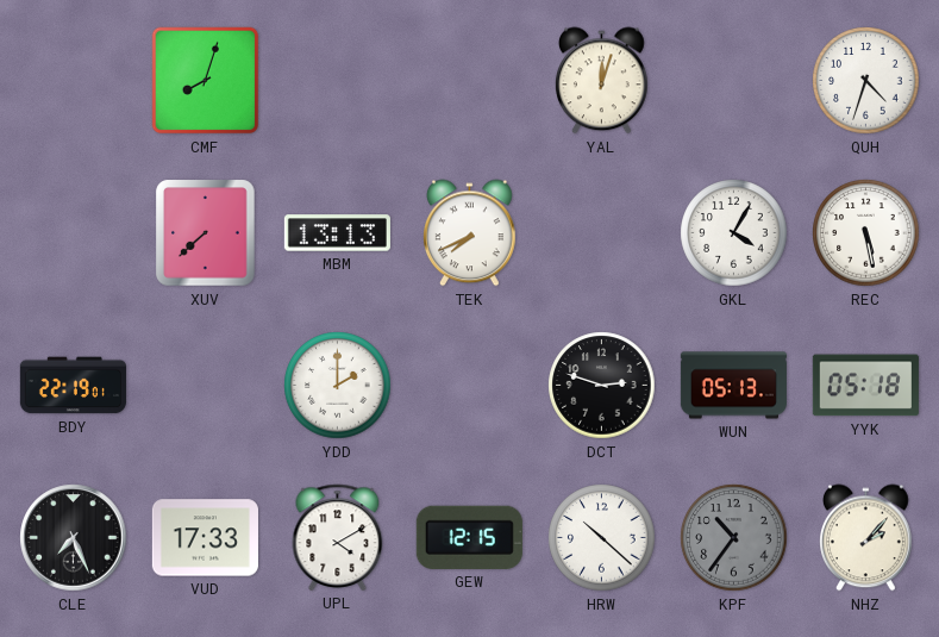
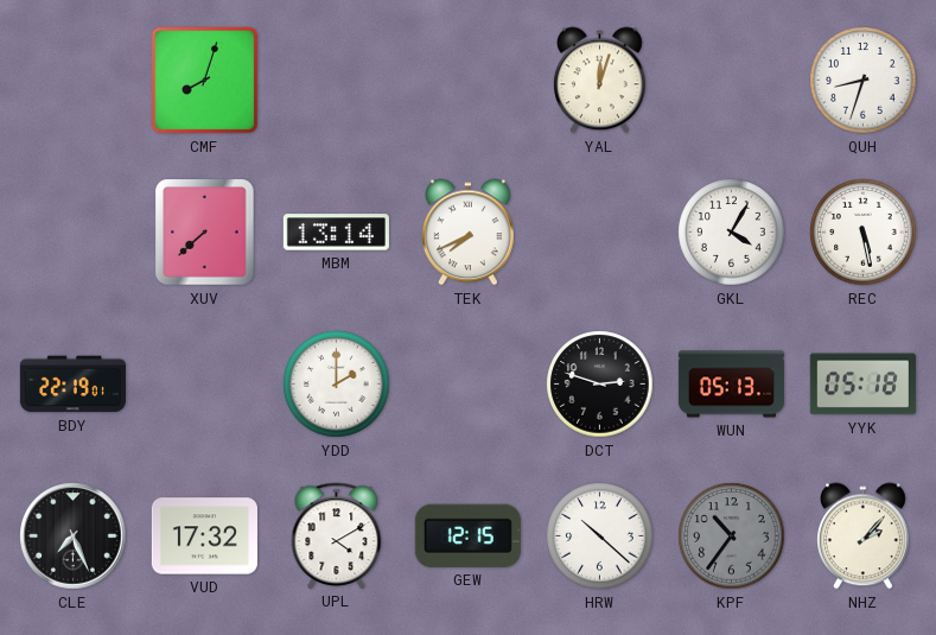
QUH: 4:33 -> 8:33 (864, 81)
MBM: 13:13 -> 13:14 (336, 233)
VUD: 17:33 -> 17:32 (204, 536)
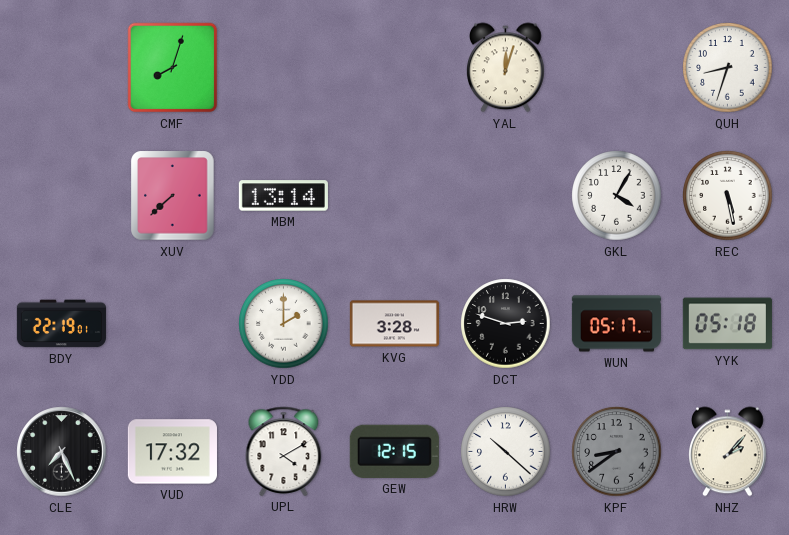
TEK: 7:41 -> none (469, 233)
KVG: none -> 3:28 (394, 324)
WUN: 05:13 -> 05:17 (616, 324)
KPF: 10:36 -> 8:39 (617, 452)
